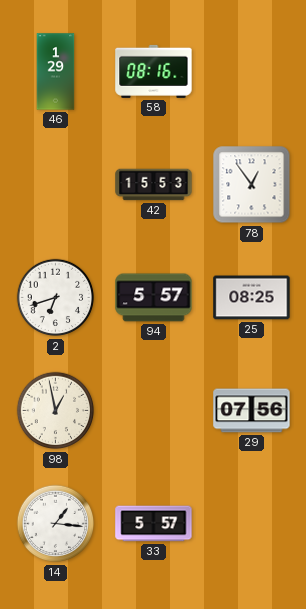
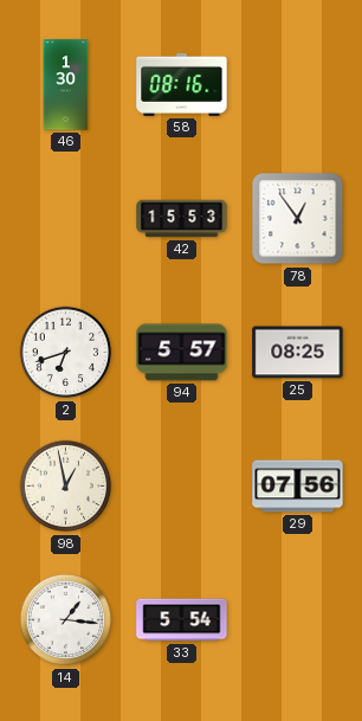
46: 1:29 -> 1:30 (66, 85)
33: 5:57 -> 5:54 (182, 620)
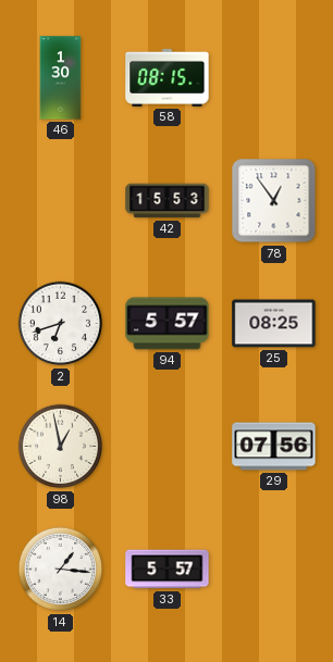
58: 08:16 -> 08:15 (168, 77)
33: 5:54 -> 5:57 (168, 570)
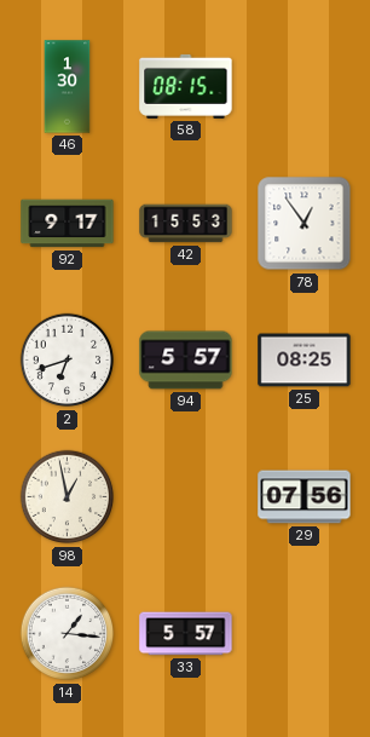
92: none -> 9:17 (68, 224)
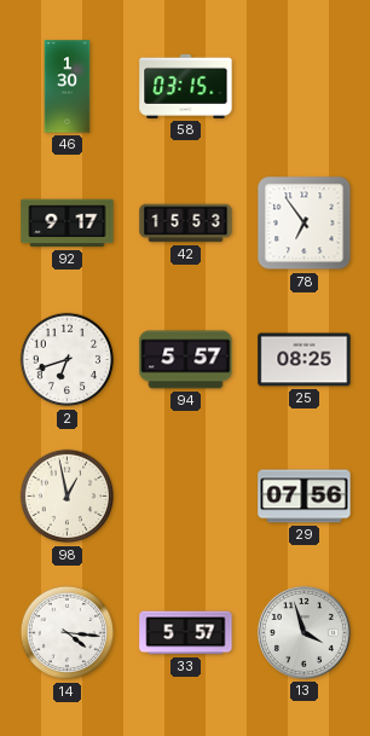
58: 08:15 -> 03:15 (186, 86)
78: 12:54 -> 6:54 (305, 224)
14: 1:16 -> 4:16 (68, 633)
13: none -> 3:57 (303, 632)
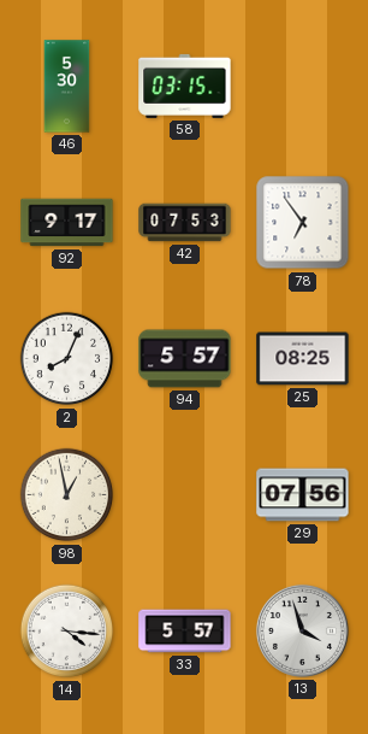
46: 1:30 -> 5:30 (67, 87)
42: 15:53 -> 07:53 (185, 223)
2: 6:42 -> 8:04 (67, 359)
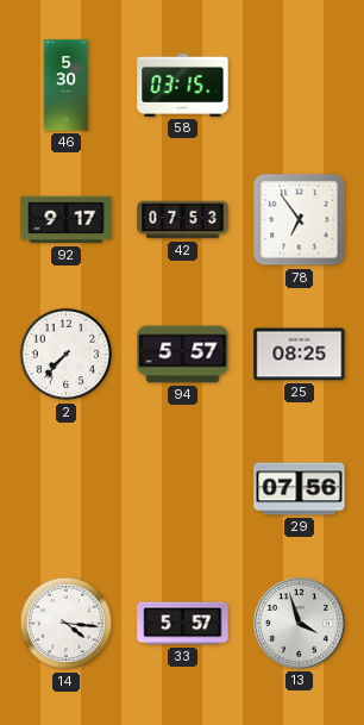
2: 8:04 -> 7:37 (67, 355)
98: 12:58 -> none (67, 495)
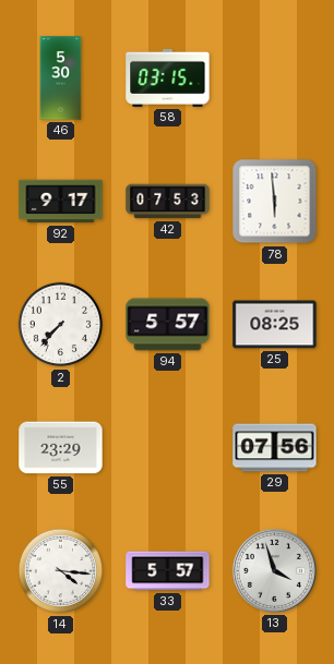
78: 6:54 -> 5:59 (275, 202)
55: none -> 23:29 (61, 448)
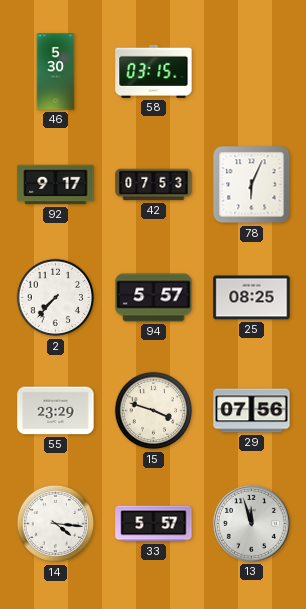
78: 5:59 -> 6:04 (252, 185)
15: none -> 3:48 (154, 411)
13: 3:57 -> 11:57 (251, 523)
